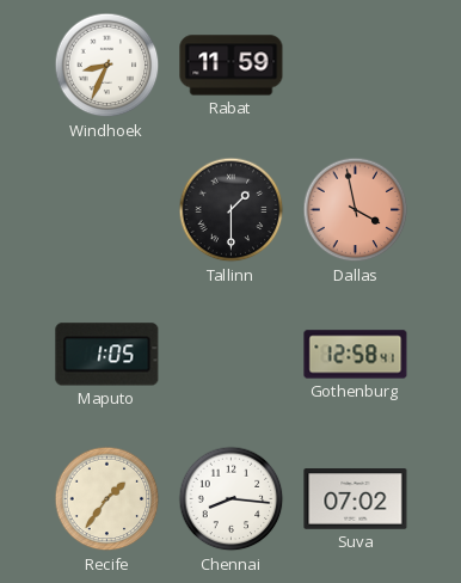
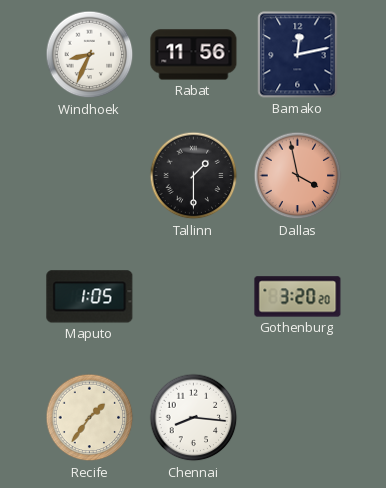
Rabat: 11:59 -> 11:56 (194, 55)
Bamako: none -> 12:13 (298, 55)
Gothenburg: 12:58 -> 3:20 (298, 297)
Suva: 07:02 -> none (356, 499)
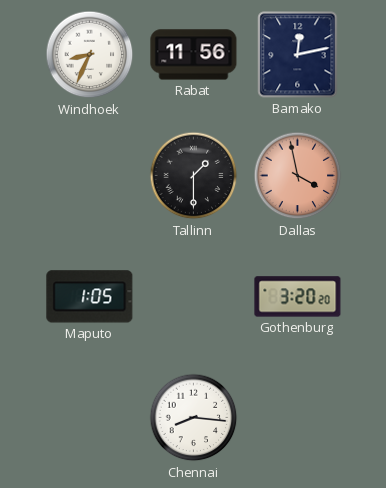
Recife: 1:36 -> none (90, 418)
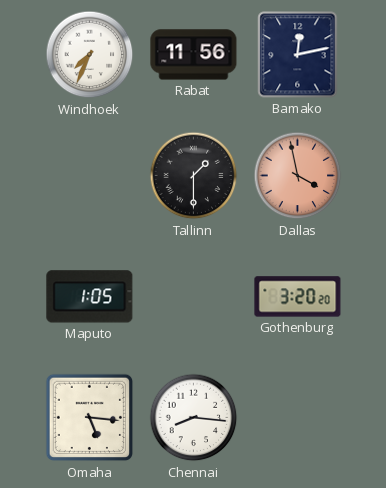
Windhoek: 8:34 -> 7:34 (90, 55)
Omaha: none -> 5:16 (90, 418)
